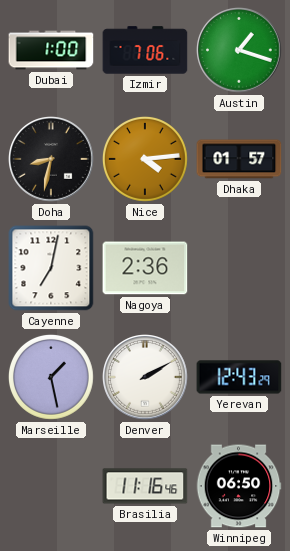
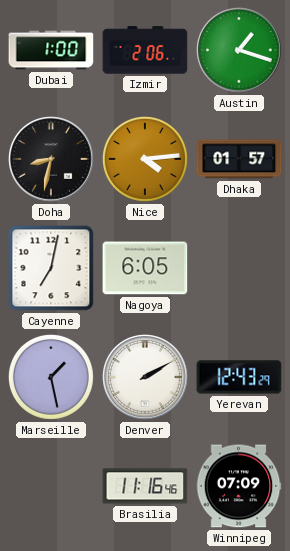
Izmir: 7:06 -> 2:06 (145, 50)
Nagoya: 2:36 -> 6:05 (145, 268)
Winnipeg: 06:50 -> 07:09 (239, 486)
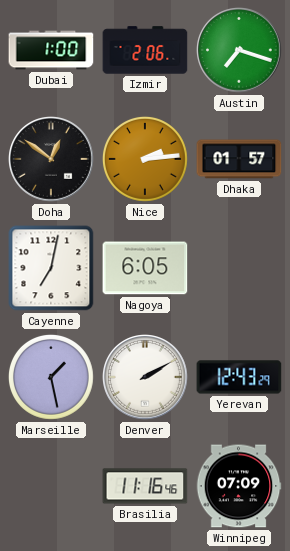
Austin: 1:18 -> 7:18 (240, 51)
Doha: 8:32 -> 12:51 (52, 160)
Nice: 4:14 -> 2:14 (145, 159)
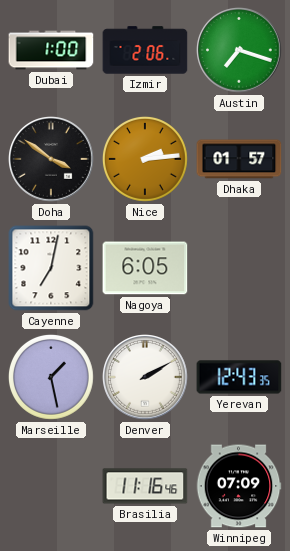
Doha: 12:51 -> 3:51 (52, 160)
Yerevan: 12:43:29 -> 12:43:35 (239, 377)
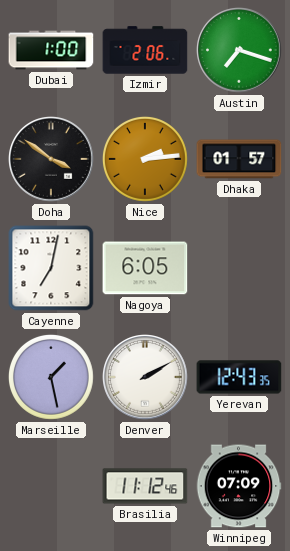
Brasilia: 11:16 -> 11:12 (145, 486)
